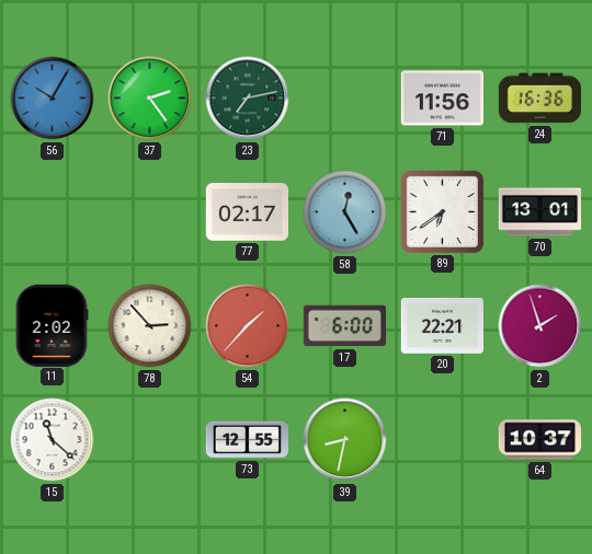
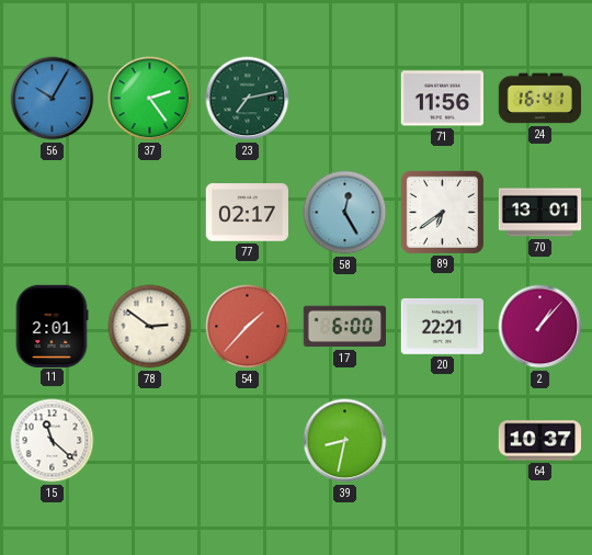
24: 16:36 -> 16:41 (539, 99)
11: 2:02 -> 2:01 (52, 326)
78: 2:53 -> 2:51 (150, 327)
2: 1:57 -> 1:07 (540, 327)
73: 12:55 -> none (247, 440)
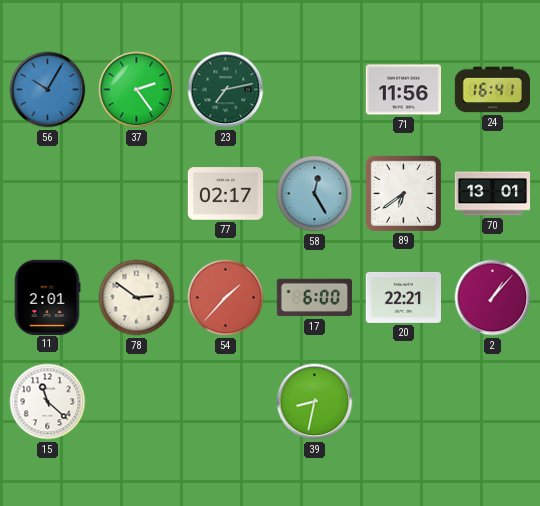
64: 10:37 -> none (540, 441)
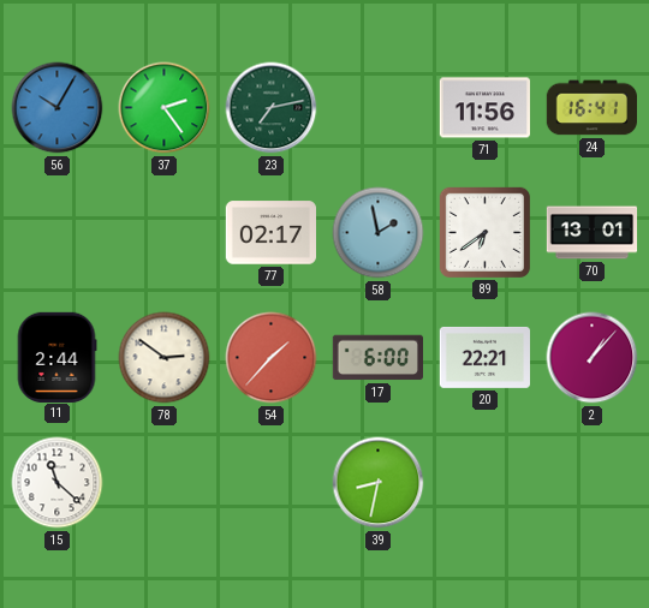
58: 12:25 -> 1:58 (379, 233)
11: 2:01 -> 2:44 (56, 357)
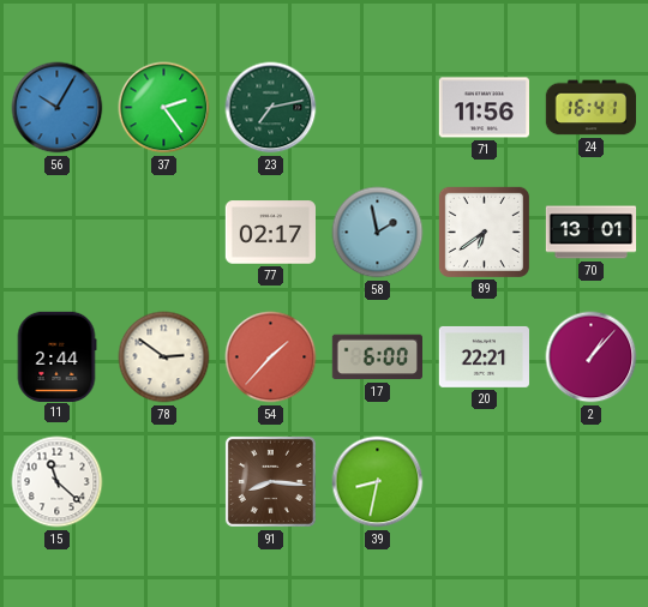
91: none -> 8:16 (270, 481)
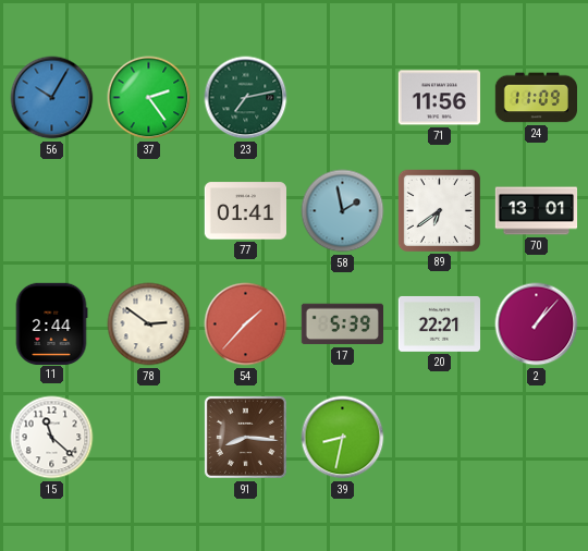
24: 16:41 -> 11:09 (536, 98)
77: 02:17 -> 01:41 (245, 211)
17: 6:00 -> 5:39 (342, 325)
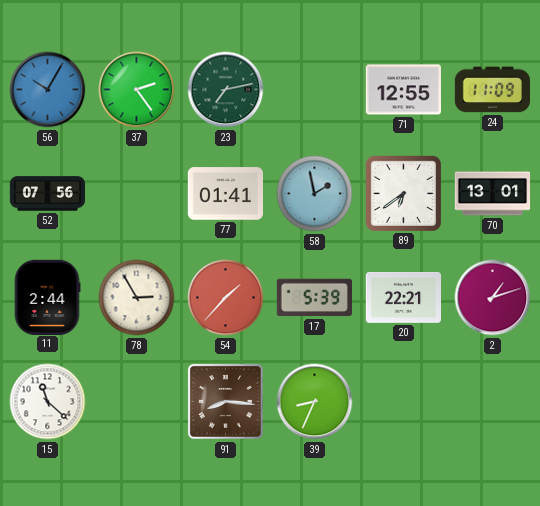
71: 11:56 -> 12:55 (403, 90)
52: none -> 07:56 (48, 194)
78: 2:51 -> 2:55 (137, 298)
2: 1:07 -> 1:12 (493, 298)
39: 8:32 -> 8:34 (315, 402)
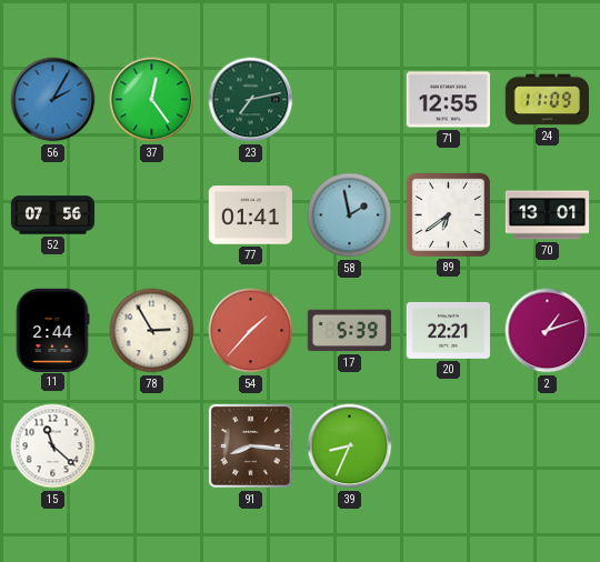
56: 10:05 -> 2:05 (53, 100)
37: 2:24 -> 12:24 (152, 100)
